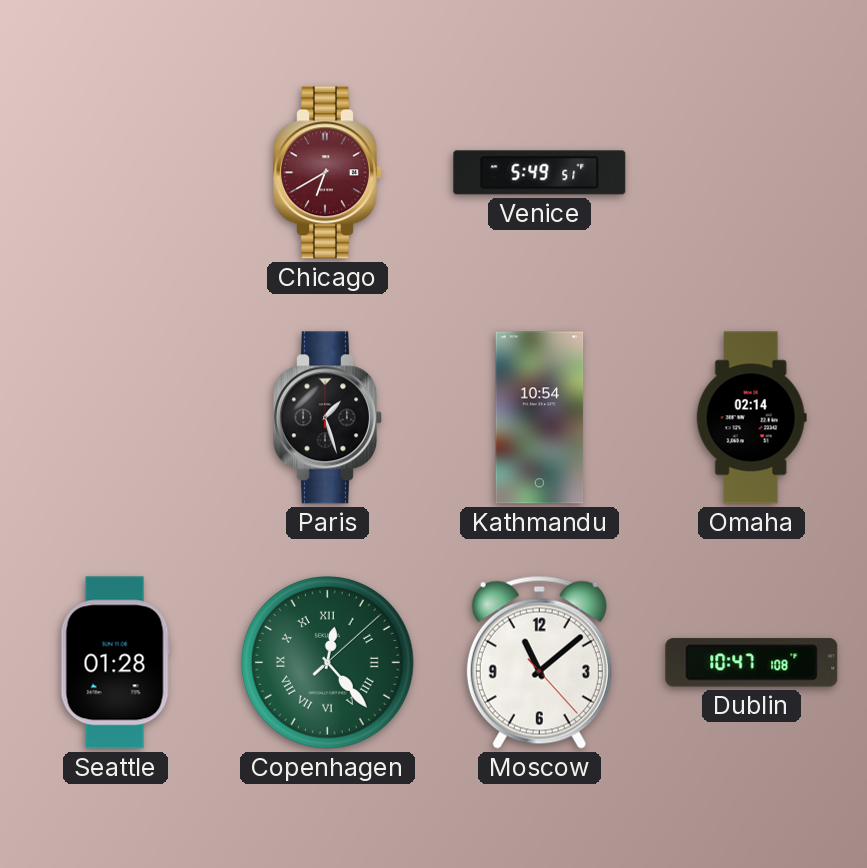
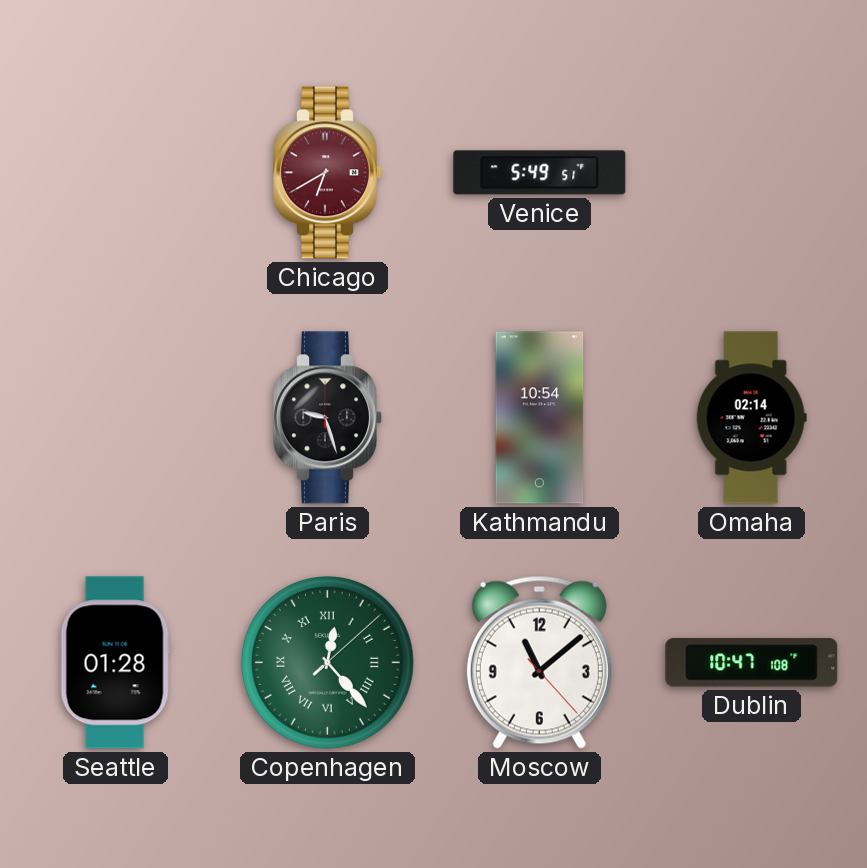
Paris: 1:27 -> 9:27 (328, 418)
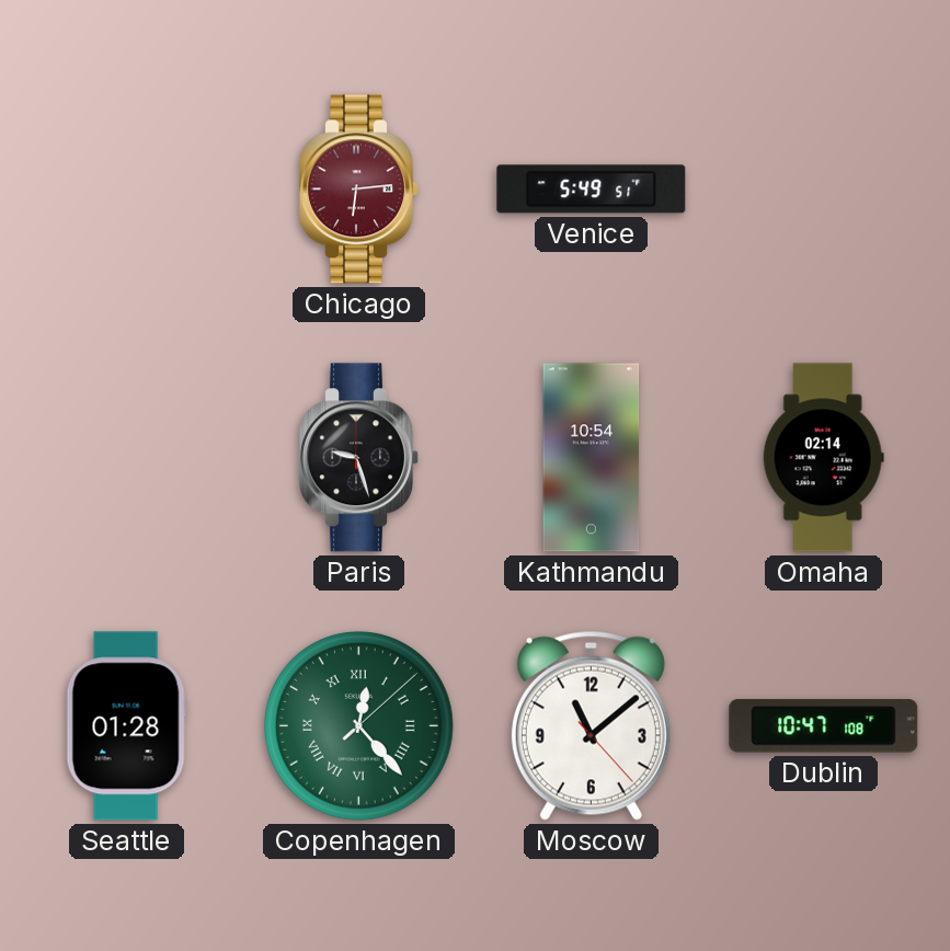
Chicago: 6:40 -> 6:14 (359, 190)
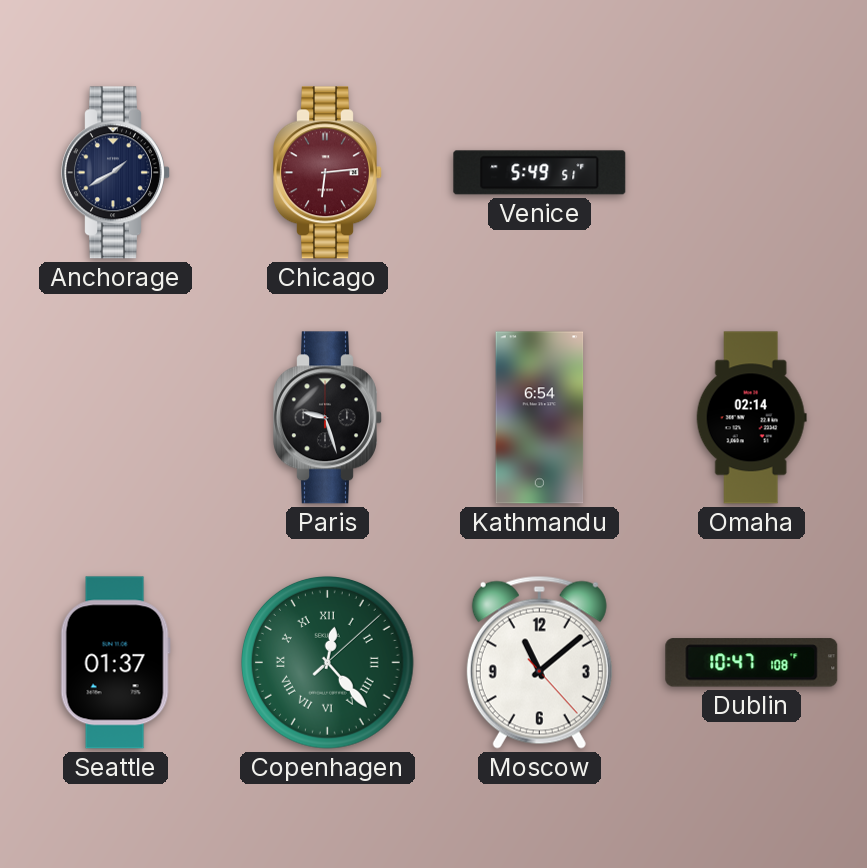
Anchorage: none -> 1:40 (116, 173)
Kathmandu: 10:54 -> 6:54 (540, 418)
Seattle: 01:28 -> 01:37 (115, 663)
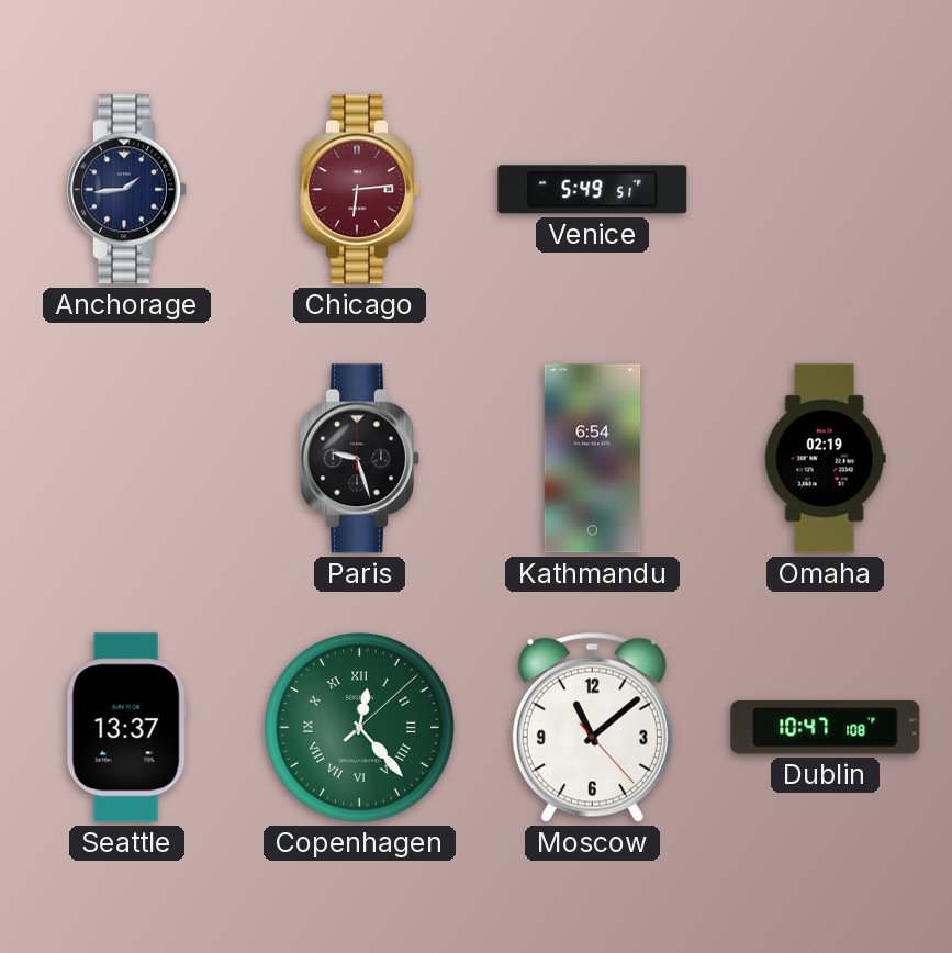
Anchorage: 1:40 -> 1:44 (127, 190)
Omaha: 02:14 -> 02:19 (825, 459)
Seattle: 01:37 -> 13:37 (126, 728)
